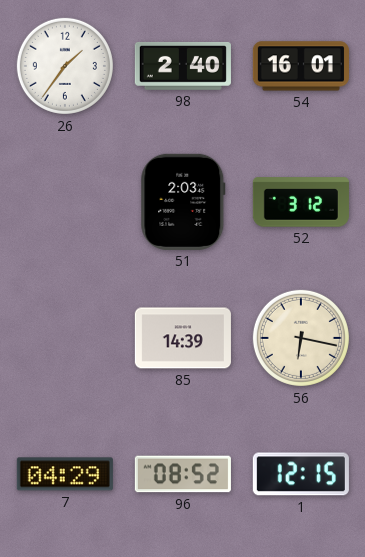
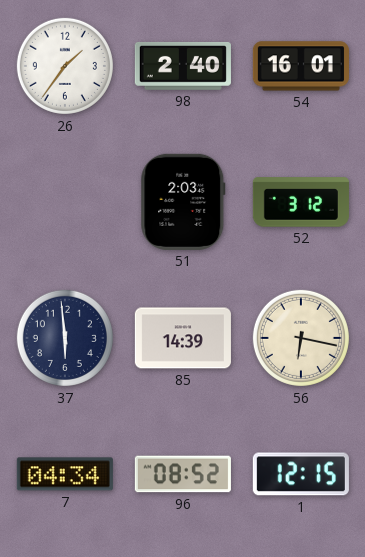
37: none -> 5:59 (65, 338)
7: 04:29 -> 04:34 (65, 474)
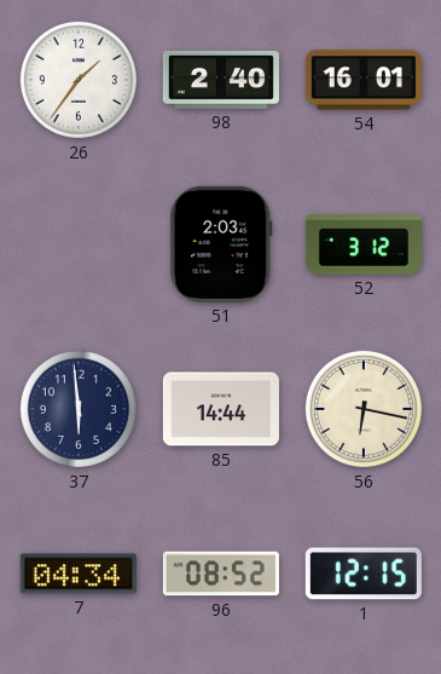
85: 14:39 -> 14:44 (221, 409)
